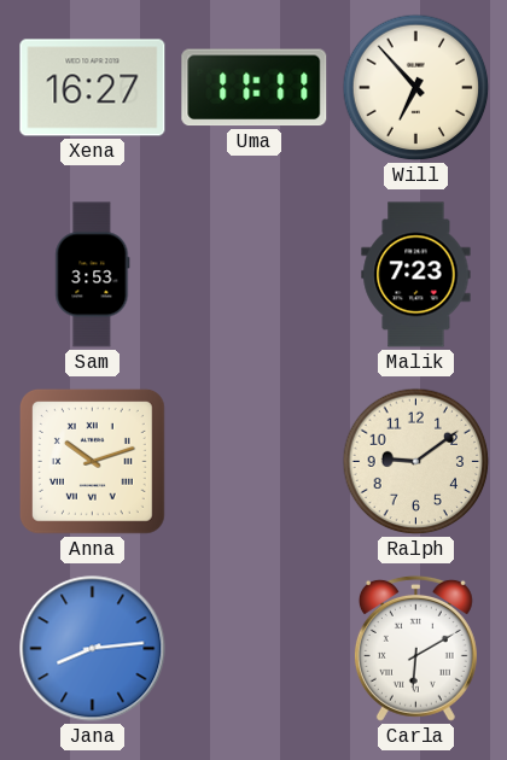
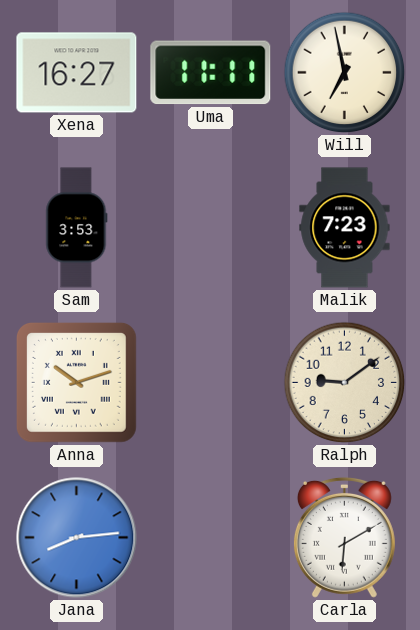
Will: 6:53 -> 6:58 (345, 73)
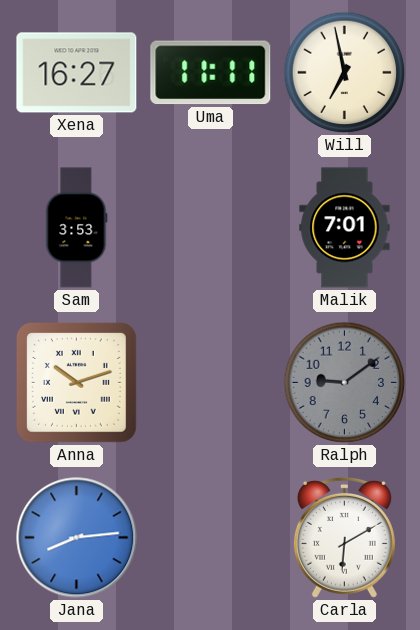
Malik: 7:23 -> 7:01 (345, 228)
Ralph dial: cream -> grey (345, 383)
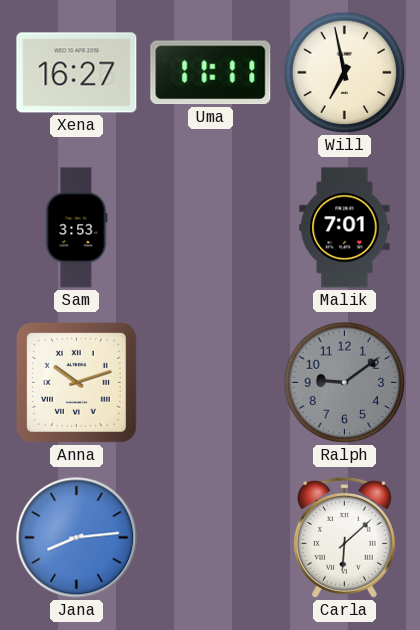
Carla: 6:10 -> 6:08 (344, 537)
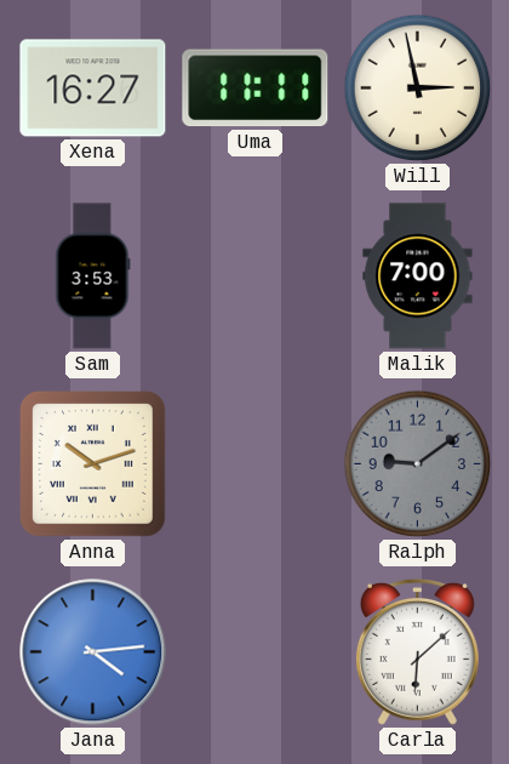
Will: 6:58 -> 2:58 (418, 89)
Malik: 7:01 -> 7:00 (418, 276)
Jana: 8:14 -> 4:14 (93, 652)
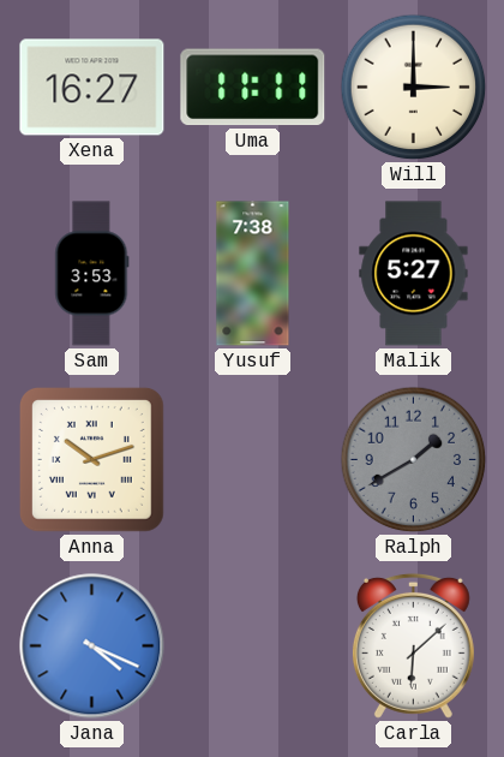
Will: 2:58 -> 3:00 (414, 88)
Yusuf: none -> 7:38 (253, 274)
Malik: 7:00 -> 5:27 (414, 274)
Ralph: 9:09 -> 1:40 (414, 460)
Jana: 4:14 -> 4:19 (92, 646)
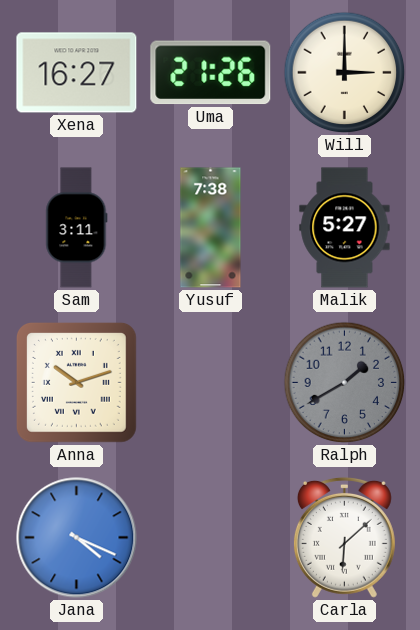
Uma: 11:11 -> 21:26 (211, 73)
Sam: 3:53 -> 3:11 (77, 228)
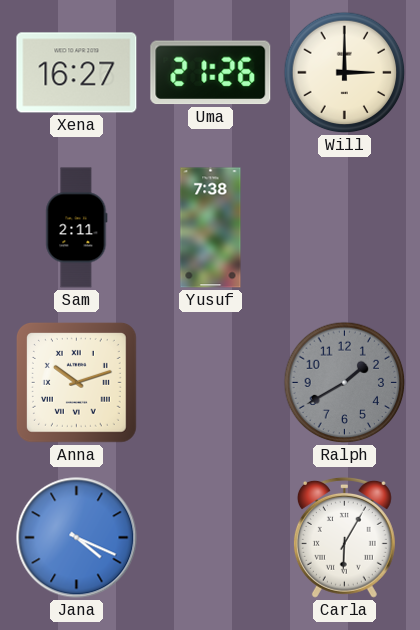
Sam: 3:11 -> 2:11 (77, 228)
Malik: 5:27 -> none (345, 228)
Carla: 6:08 -> 6:05 (344, 537)
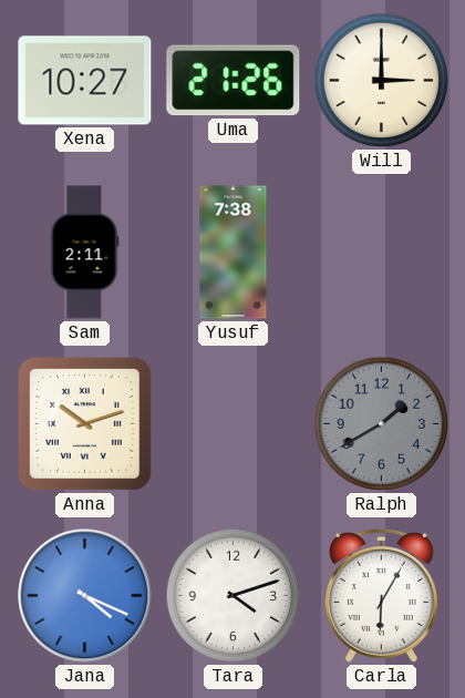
Xena: 16:27 -> 10:27 (85, 81)
Tara: none -> 4:12 (234, 596)
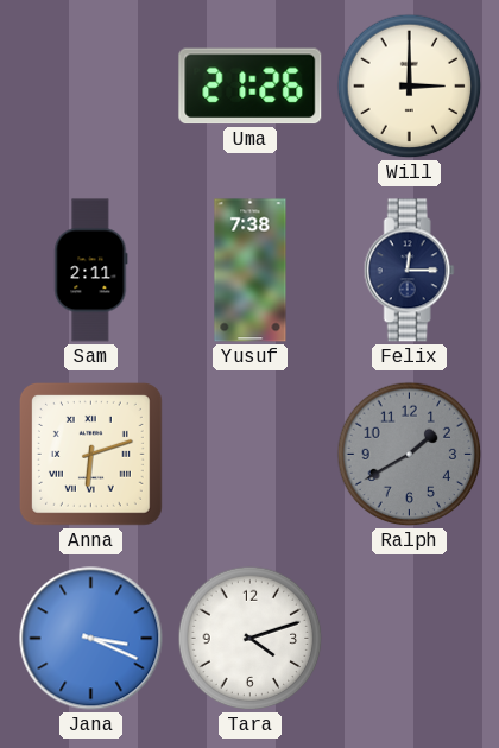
Xena: 10:27 -> none (85, 81)
Felix: none -> 12:15 (409, 271)
Anna: 10:12 -> 6:12 (90, 454)
Jana: 4:19 -> 3:19 (91, 639)
Carla: 6:05 -> none (381, 595)
